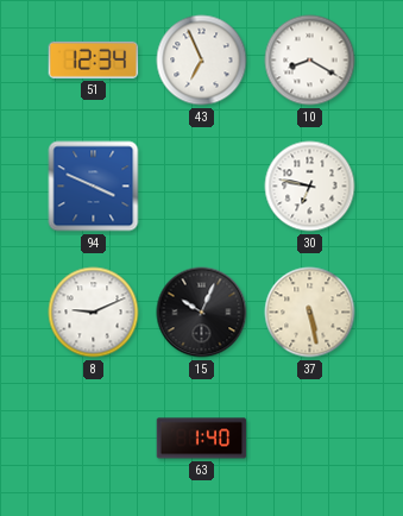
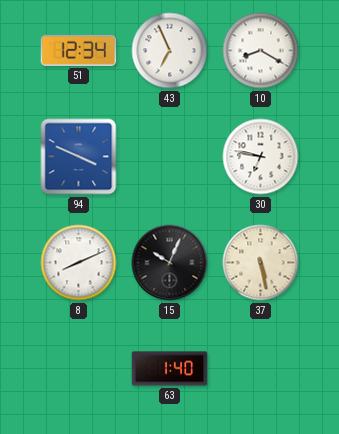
8: 9:11 -> 8:11 (79, 263)
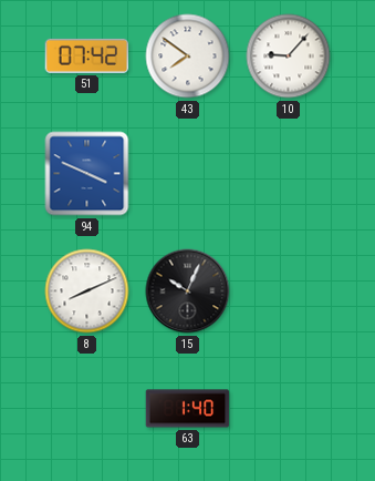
51: 12:34 -> 07:42 (87, 55)
43: 6:56 -> 7:51 (188, 57)
10: 8:20 -> 9:07 (289, 57)
30: 6:47 -> none (261, 157)
37: 5:28 -> none (261, 263)
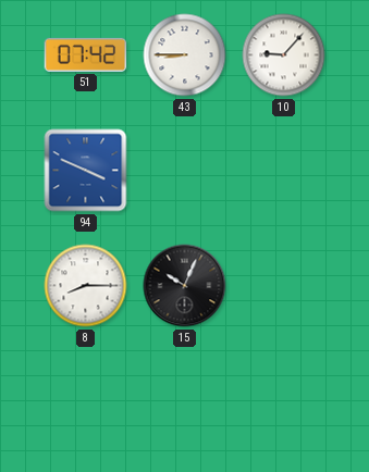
43: 7:51 -> 8:45 (185, 55)
8: 8:11 -> 8:15 (86, 286)
63: 1:40 -> none (188, 409)
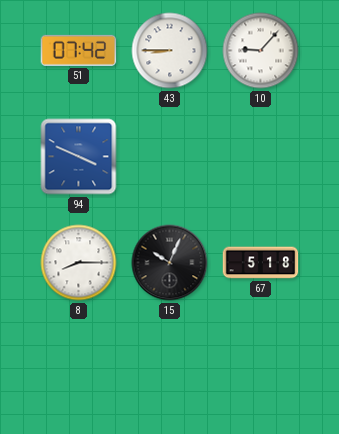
67: none -> 5:18 (261, 263)
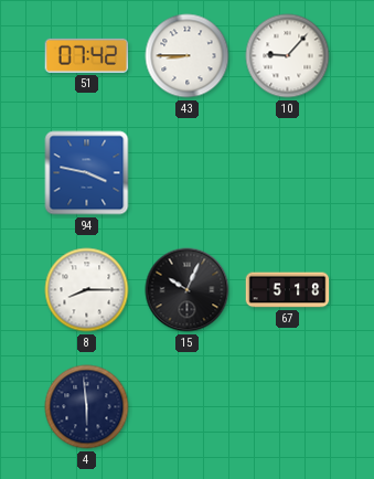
94: 3:49 -> 3:47 (87, 173)
4: none -> 5:59 (87, 407)
